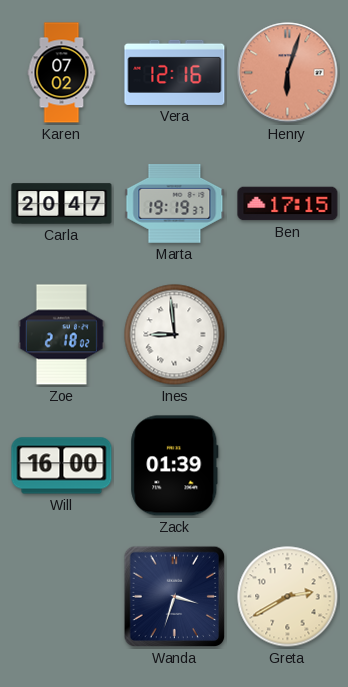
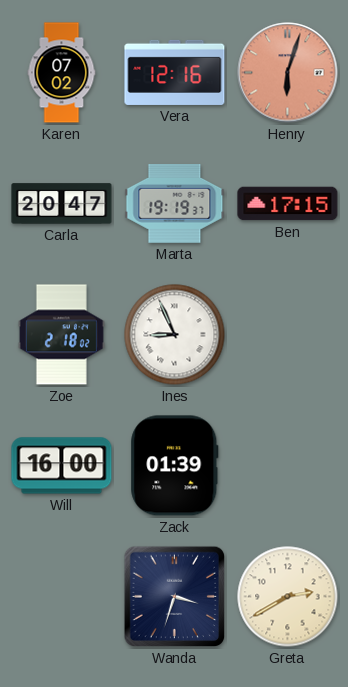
Ines: 8:59 -> 8:56 (175, 335)
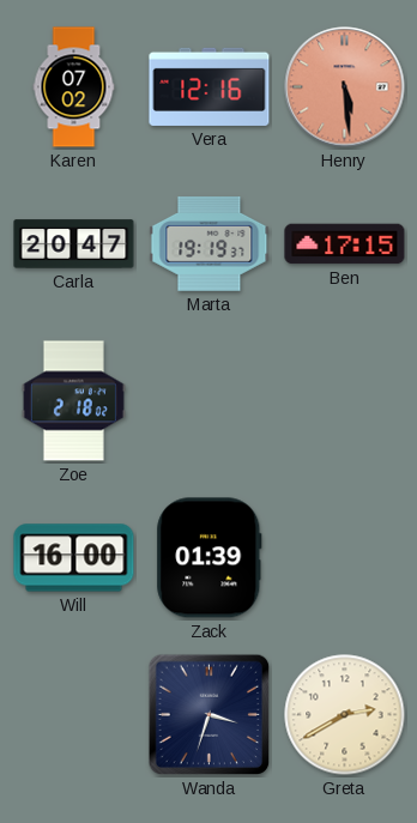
Henry: 6:03 -> 5:29 (345, 87)
Ines: 8:56 -> none (175, 335)
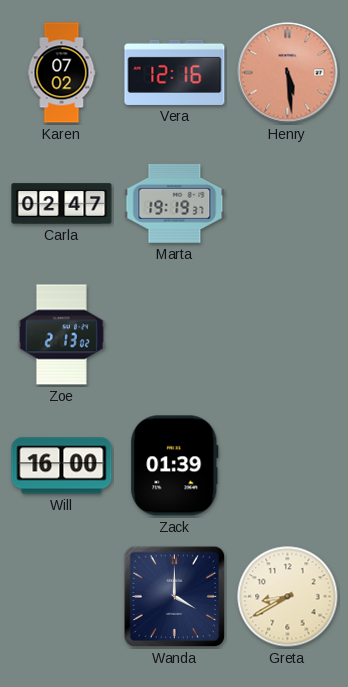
Carla: 20:47 -> 02:47 (62, 204)
Ben: 17:15 -> none (345, 244)
Zoe: 2:18 -> 2:13 (61, 335)
Wanda: 3:33 -> 4:00 (175, 597)
Greta: 2:40 -> 8:40 (288, 597)
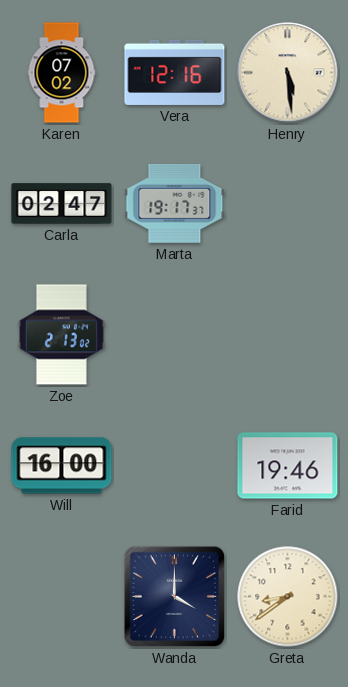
Henry dial: salmon -> cream (288, 73)
Marta: 19:19 -> 19:17 (175, 203)
Zack: 01:39 -> none (175, 466)
Farid: none -> 19:46 (288, 466)
Greta: 8:40 -> 8:39 (288, 597)
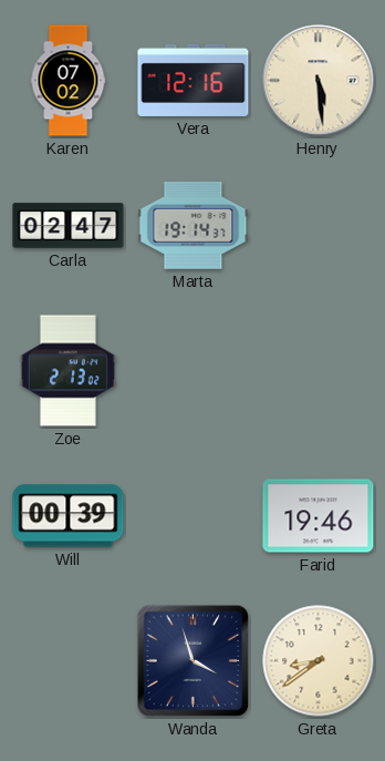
Marta: 19:17 -> 19:14 (194, 225)
Will: 16:00 -> 00:39 (69, 516)
Wanda: 4:00 -> 3:57 (194, 661)
